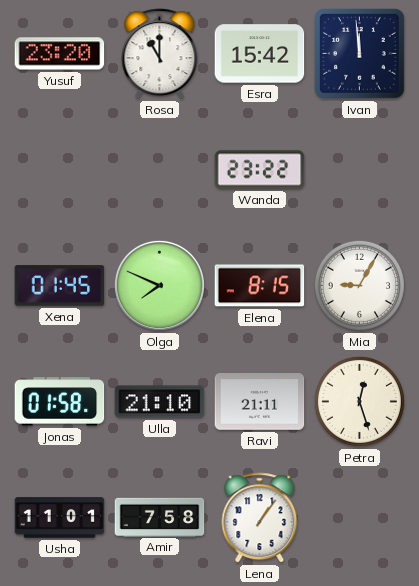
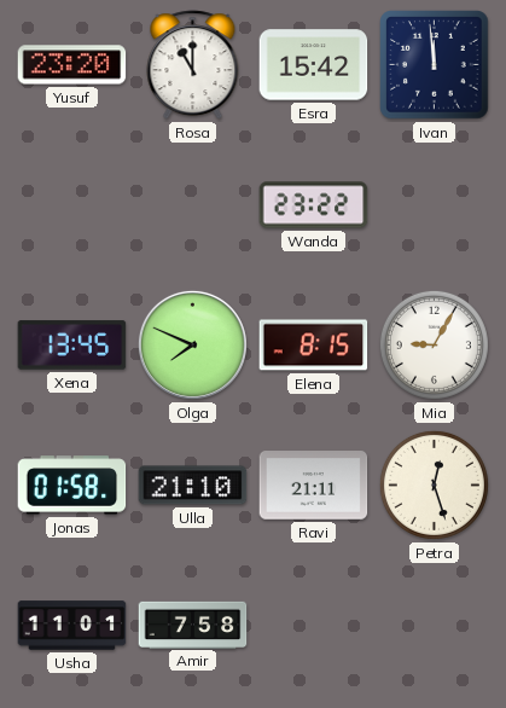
Xena: 01:45 -> 13:45 (72, 346)
Lena: 1:06 -> none (260, 518)
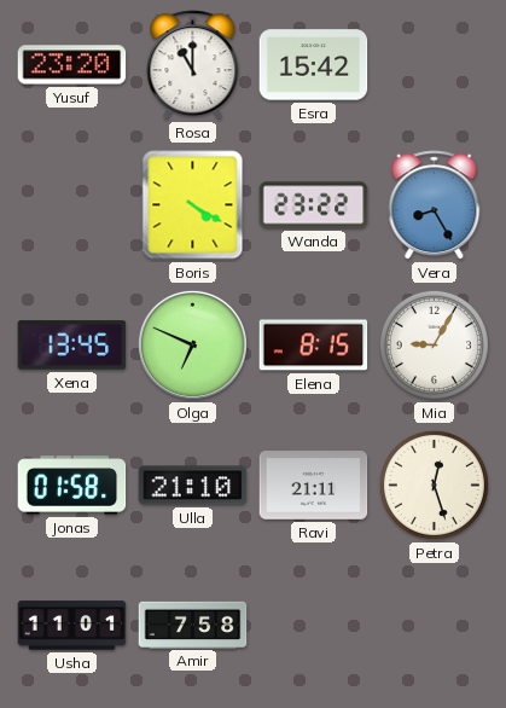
Ivan: 11:59 -> none (435, 65)
Boris: none -> 4:20 (193, 205)
Vera: none -> 8:25 (435, 205)
Olga: 7:49 -> 6:49 (192, 344)
